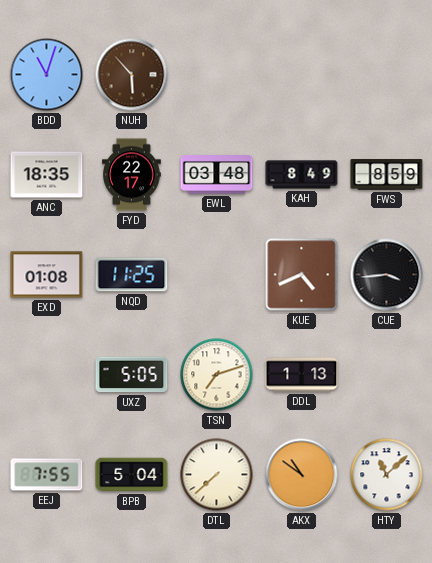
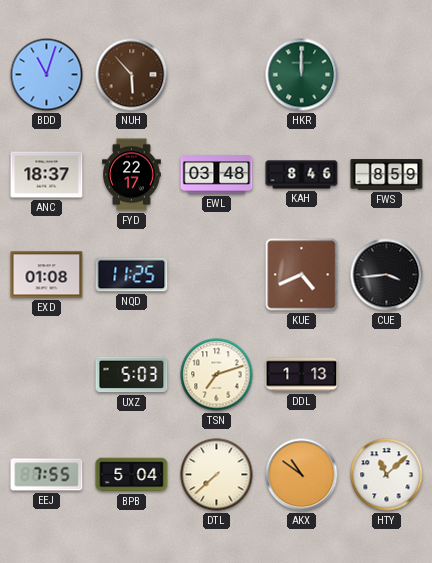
HKR: none -> 12:00 (302, 75)
ANC: 18:35 -> 18:37 (47, 175)
KAH: 8:49 -> 8:46 (302, 175)
UXZ: 5:05 -> 5:03 (132, 375)
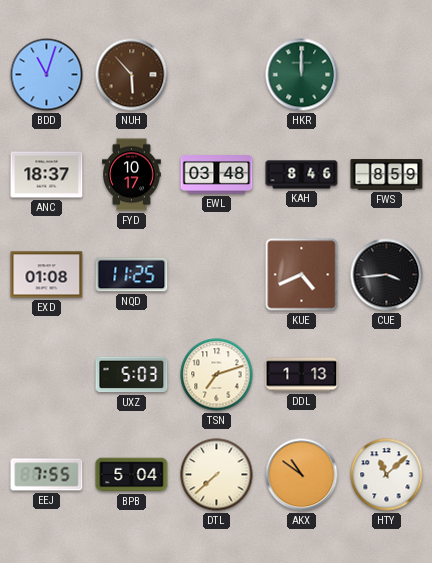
FYD: 22:17 -> 10:17 (132, 175)
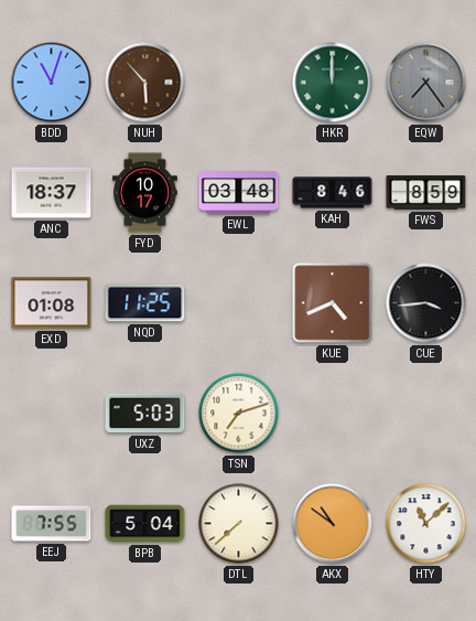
EQW: none -> 7:24 (426, 83)
DDL: 1:13 -> none (302, 375)
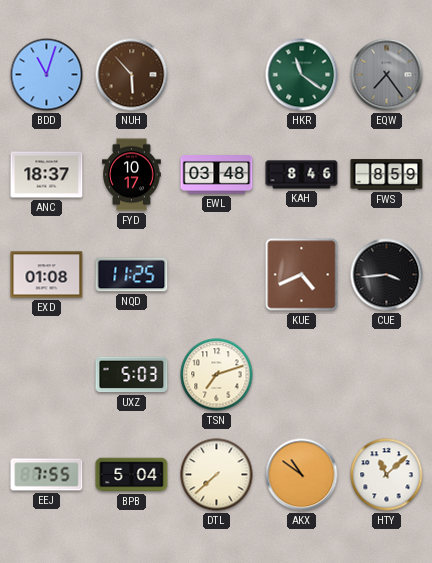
HKR: 12:00 -> 11:21 (302, 75)
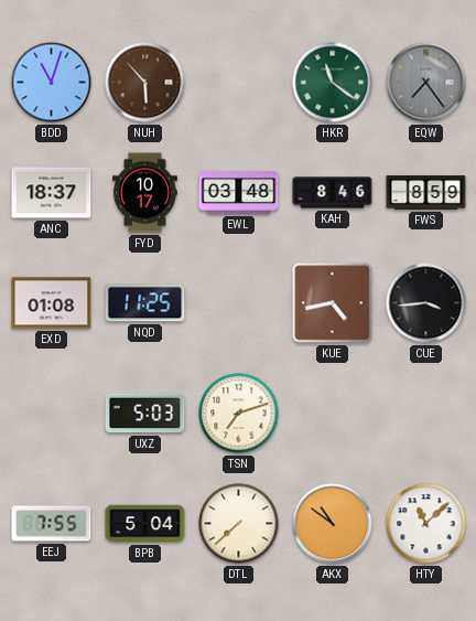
KUE: 4:41 -> 4:43 (333, 303)
